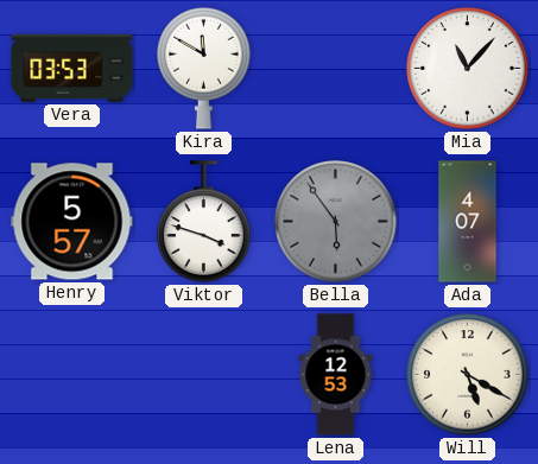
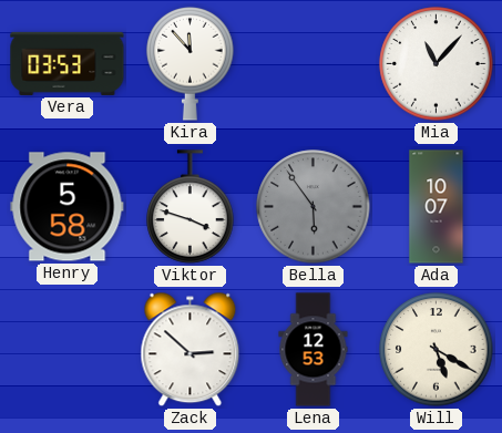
Kira: 11:50 -> 11:53 (191, 63)
Henry: 5:57 -> 5:58 (68, 207)
Ada: 4:07 -> 10:07 (437, 207)
Zack: none -> 2:52 (191, 350)
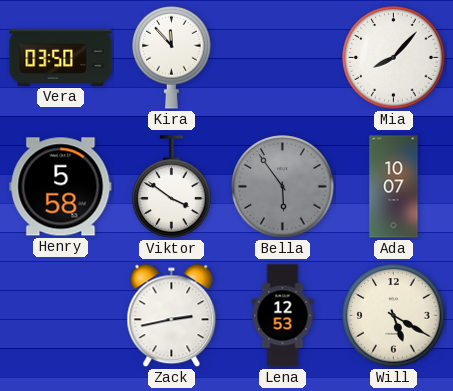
Vera: 03:53 -> 03:50 (61, 57)
Mia: 11:07 -> 8:07 (394, 58)
Viktor: 3:48 -> 3:51 (172, 187)
Zack: 2:52 -> 2:43 (172, 316)
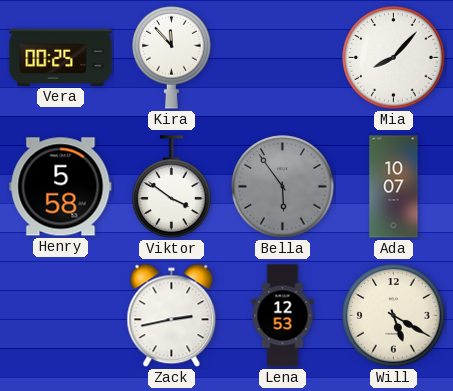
Vera: 03:50 -> 00:25 (61, 57)
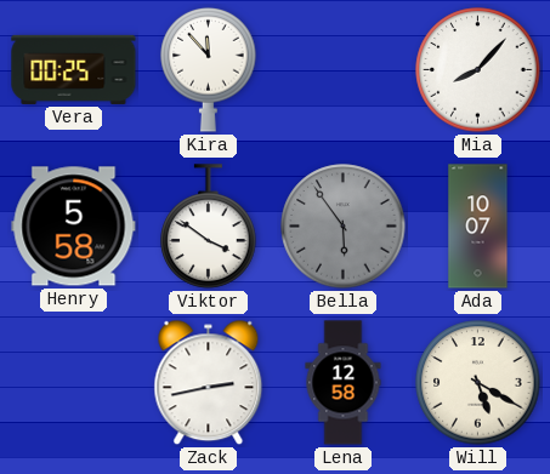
Lena: 12:53 -> 12:58 (344, 383)
